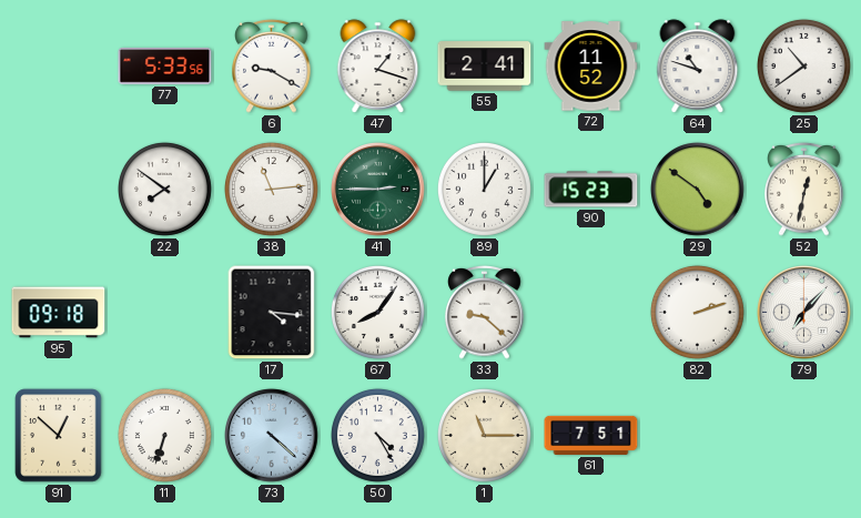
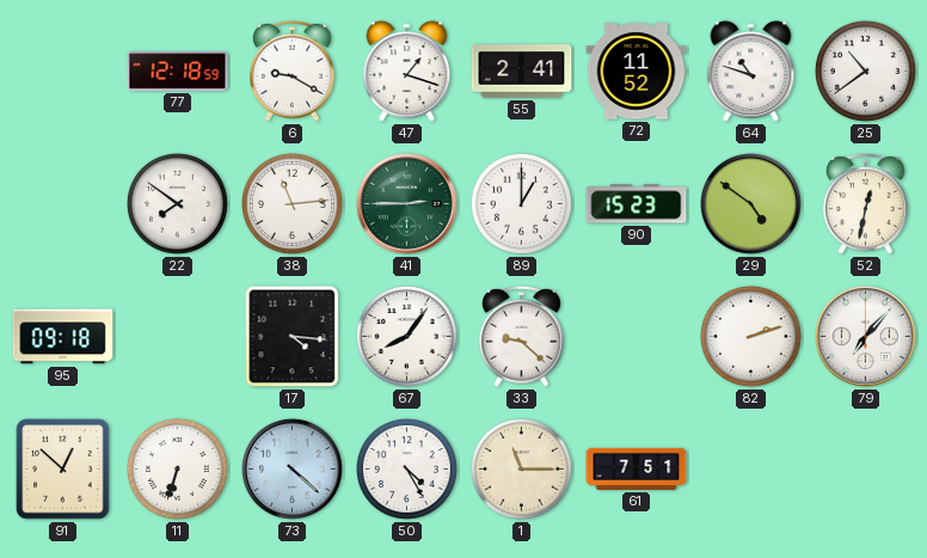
77: 5:33 -> 12:18 (178, 70)
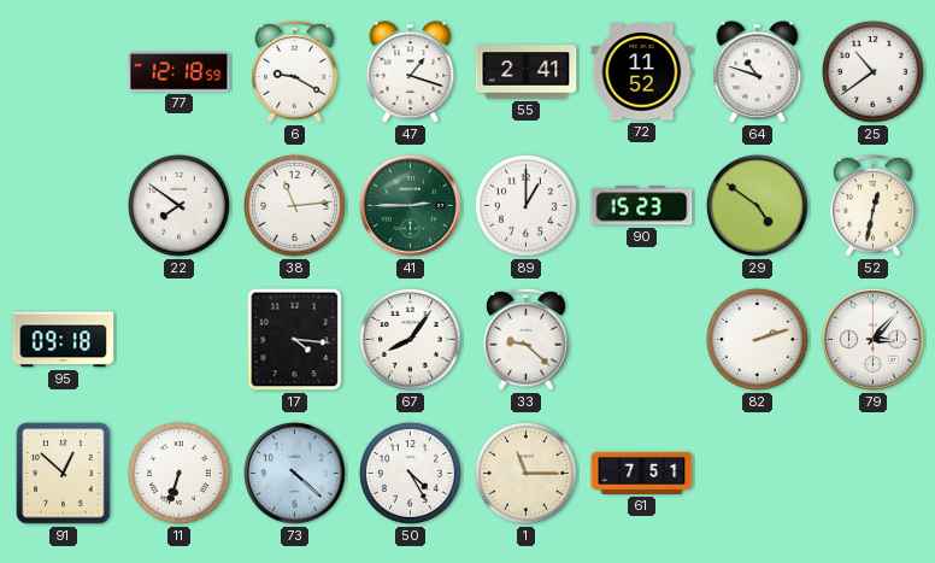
79: 7:07 -> 3:07 (874, 340)
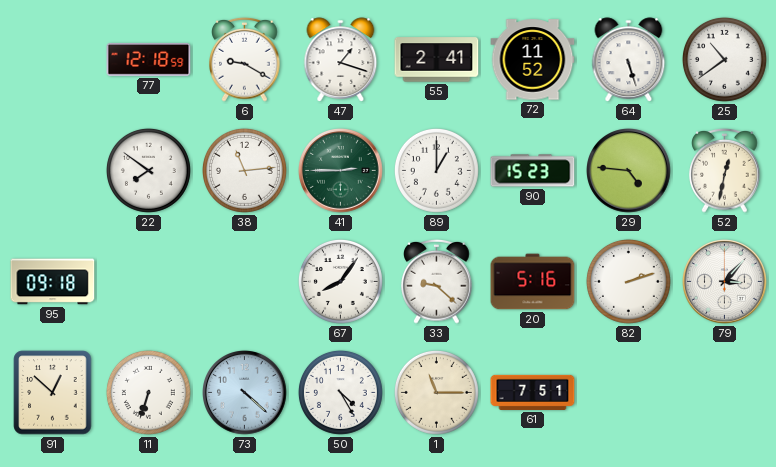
64: 10:48 -> 5:27 (629, 60)
29: 4:51 -> 4:46 (629, 171)
17: 4:16 -> none (295, 340)
20: none -> 5:16 (533, 282)
